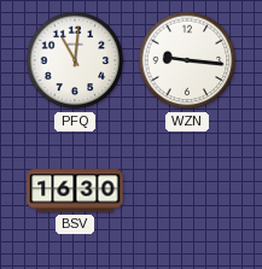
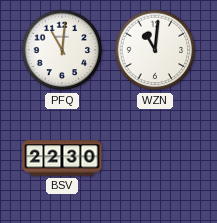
WZN: 9:16 -> 11:01 (155, 50)
BSV: 16:30 -> 22:30 (62, 158)
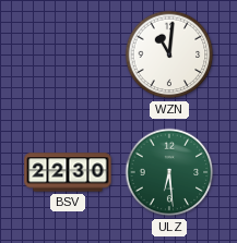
PFQ: 11:01 -> none (62, 50)
ULZ: none -> 6:29 (169, 172)
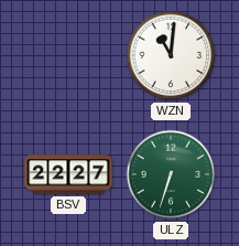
BSV: 22:30 -> 22:27 (68, 174)
ULZ: 6:29 -> 6:33 (171, 174)
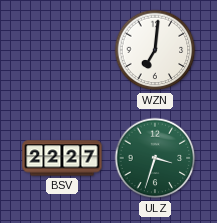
WZN: 11:01 -> 7:01 (155, 50)
ULZ: 6:33 -> 3:33 (155, 158)
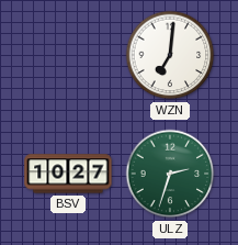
BSV: 22:27 -> 10:27 (68, 174)
ULZ: 3:33 -> 2:33 (170, 174)
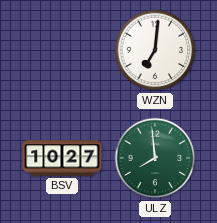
ULZ: 2:33 -> 7:59 (155, 158)
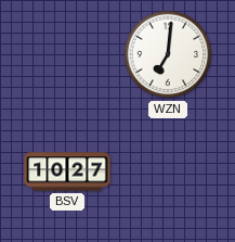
ULZ: 7:59 -> none (155, 158)
